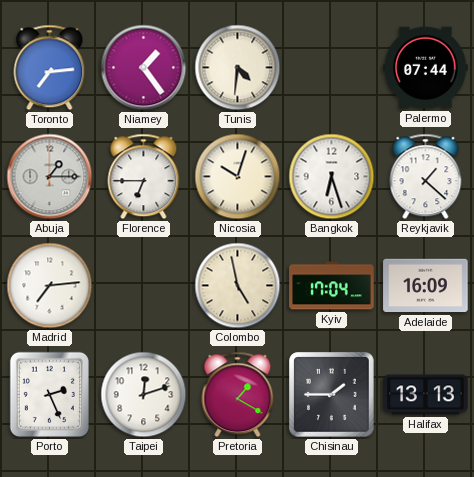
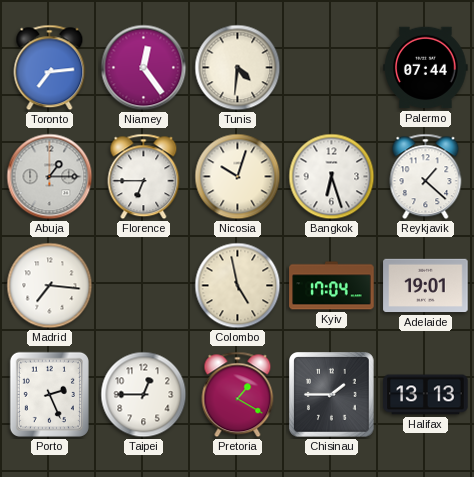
Niamey: 1:24 -> 12:24 (144, 68)
Madrid: 7:14 -> 7:16 (50, 286)
Adelaide: 16:09 -> 19:01 (426, 286)
Taipei: 12:12 -> 12:45 (144, 395)
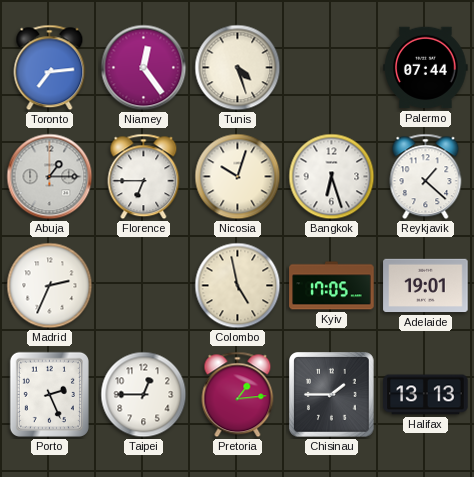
Tunis: 4:31 -> 4:27 (238, 68)
Madrid: 7:16 -> 2:34 (50, 286)
Kyiv: 17:04 -> 17:05 (332, 286)
Pretoria: 1:20 -> 1:14 (238, 395)
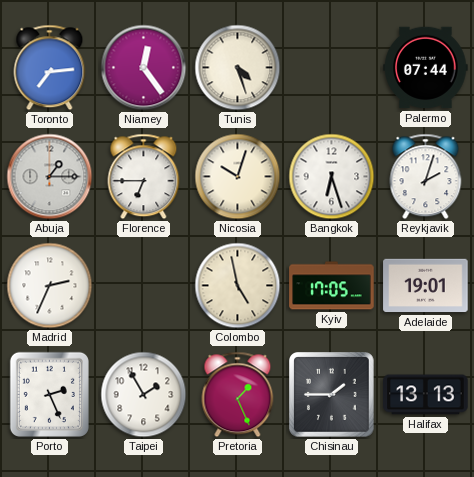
Reykjavik: 1:22 -> 2:03 (426, 177)
Taipei: 12:45 -> 1:55 (144, 395)
Pretoria: 1:14 -> 1:26 (238, 395)
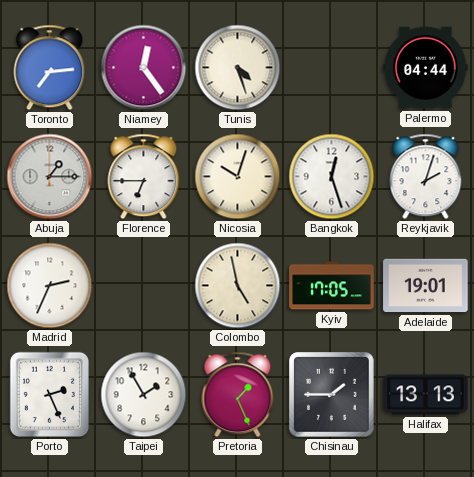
Palermo: 07:44 -> 04:44 (426, 68)
Bangkok: 6:27 -> 12:27 (332, 177)
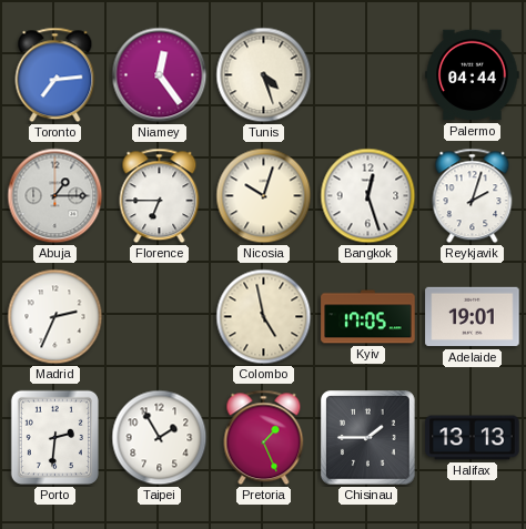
Porto: 2:26 -> 2:31 (54, 437)
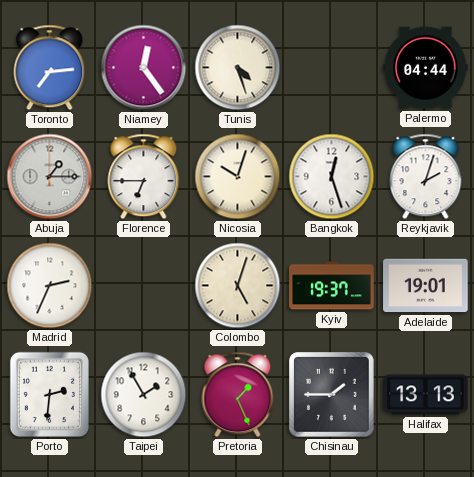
Colombo: 4:58 -> 5:03 (238, 286)
Kyiv: 17:05 -> 19:37 (332, 286)
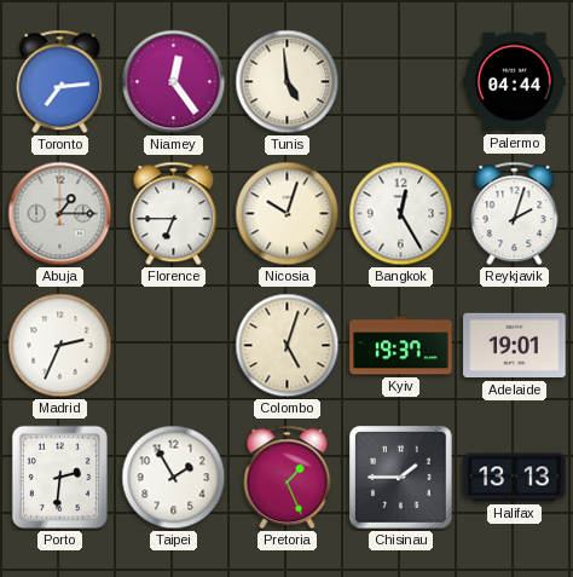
Tunis: 4:27 -> 4:59 (288, 82)
Bangkok: 12:27 -> 12:25 (401, 214)
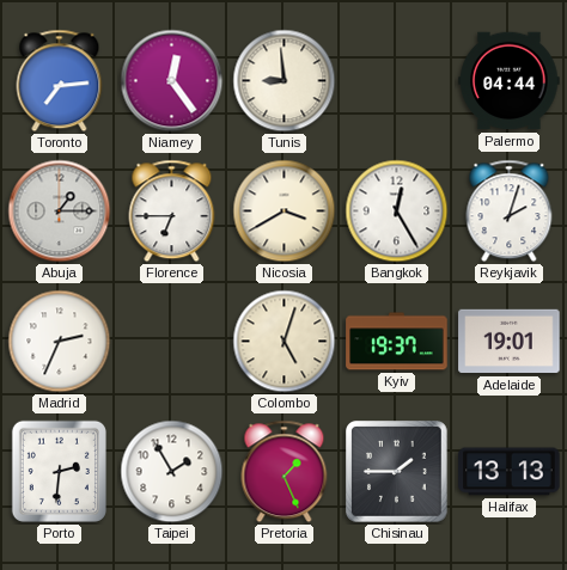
Tunis: 4:59 -> 8:59 (285, 81)
Nicosia: 10:03 -> 3:40 (285, 212)
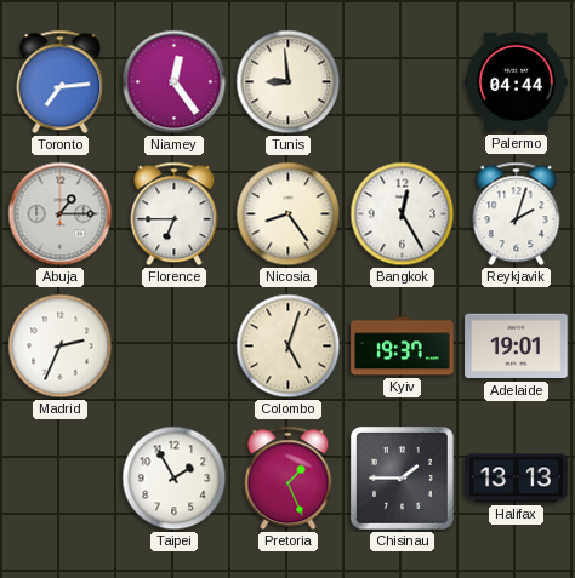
Nicosia: 3:40 -> 8:24 (289, 214)
Porto: 2:31 -> none (59, 471)
